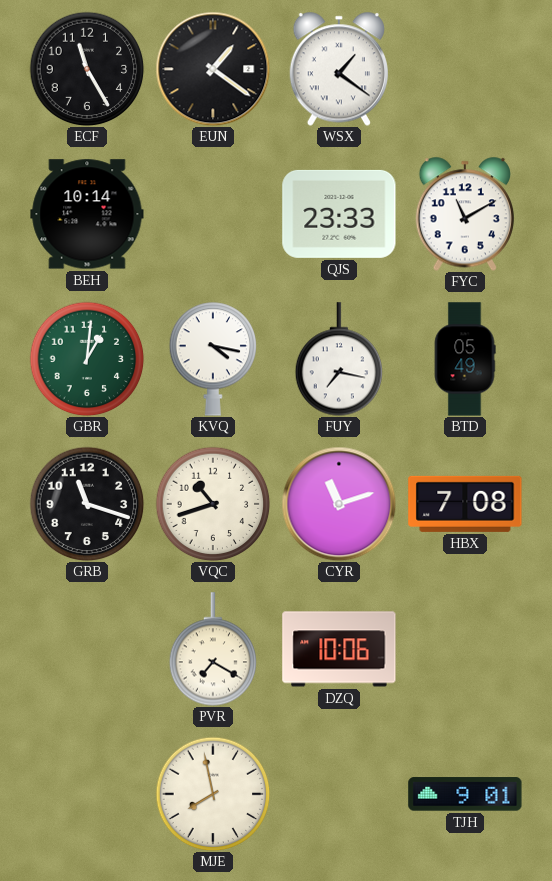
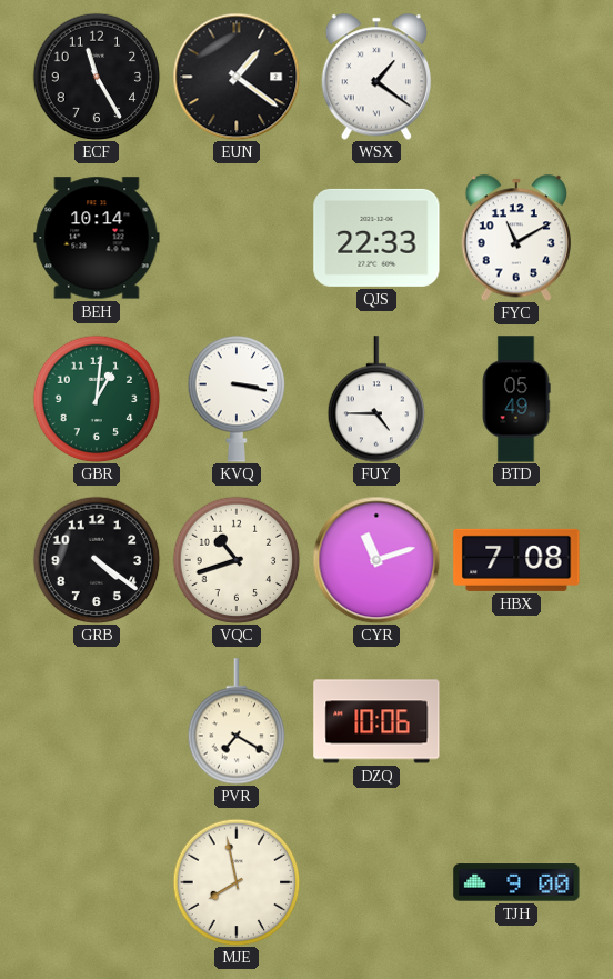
QJS: 23:33 -> 22:33 (376, 238)
KVQ: 4:17 -> 3:17 (237, 399)
FUY: 7:17 -> 4:45 (376, 399)
GRB: 11:18 -> 4:21 (97, 560)
TJH: 9:01 -> 9:00 (516, 882)
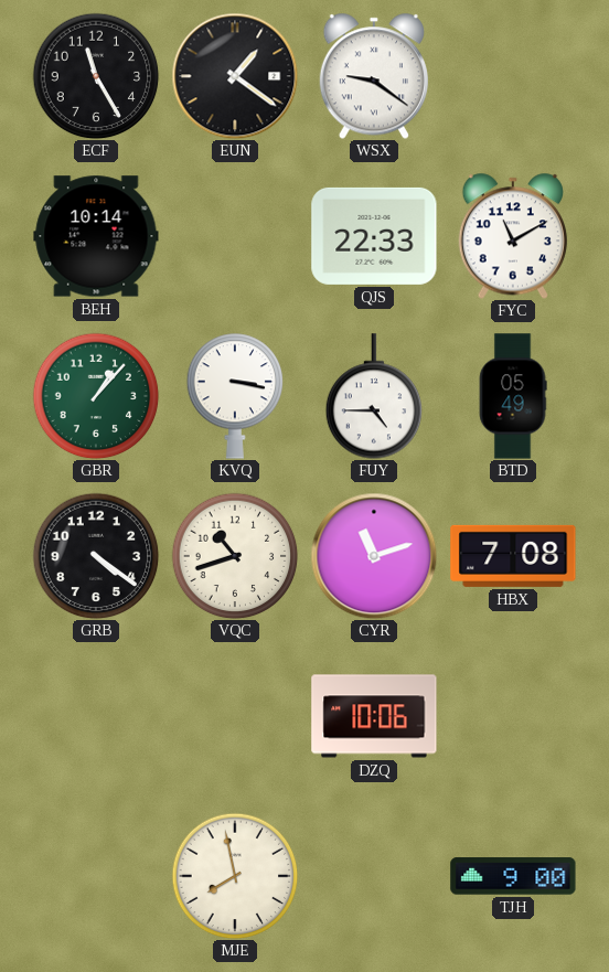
WSX: 1:21 -> 9:21 (374, 76)
GBR: 1:01 -> 1:07 (96, 396)
PVR: 7:20 -> none (237, 721)
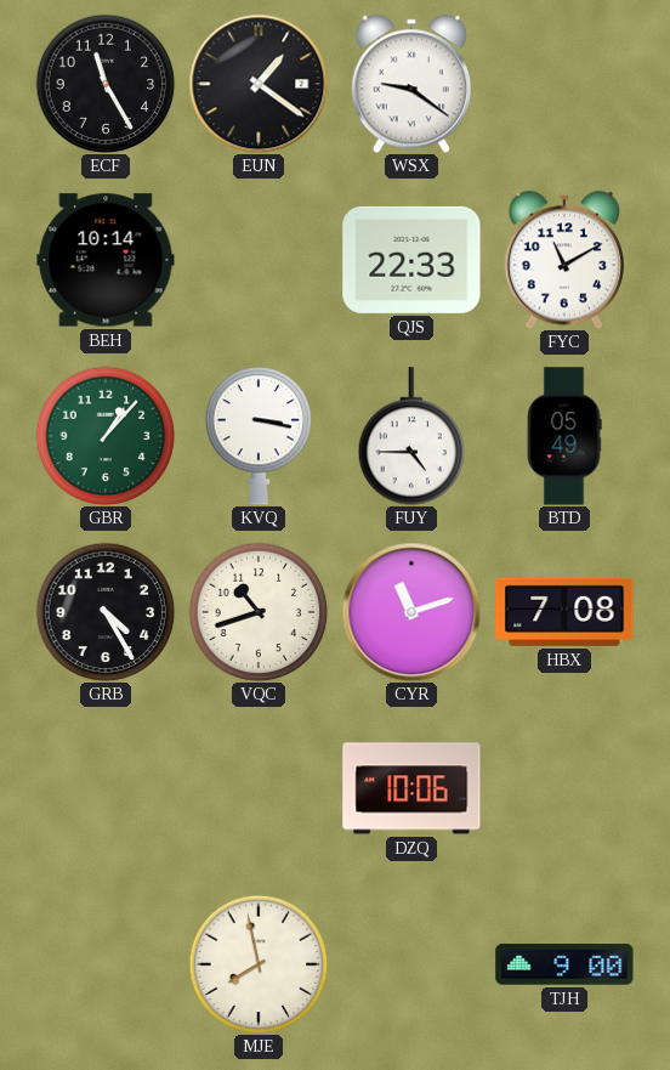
GRB: 4:21 -> 4:25 (106, 612)
